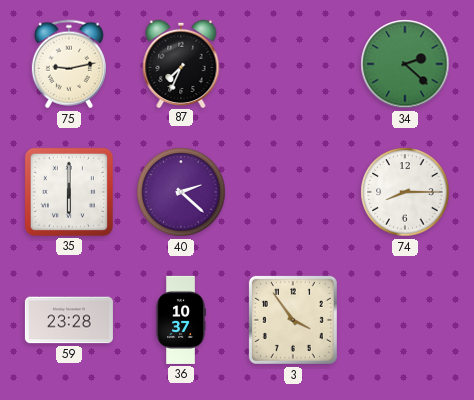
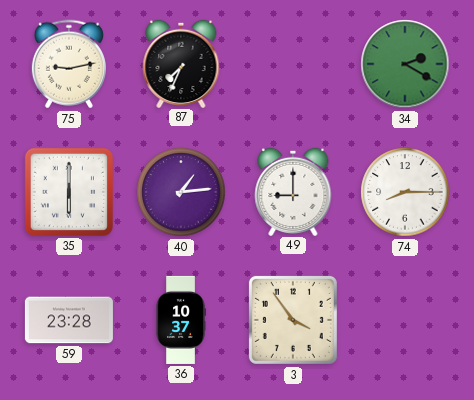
34: 2:22 -> 2:20 (405, 64)
40: 2:22 -> 1:14 (181, 192)
49: none -> 9:00 (293, 191)
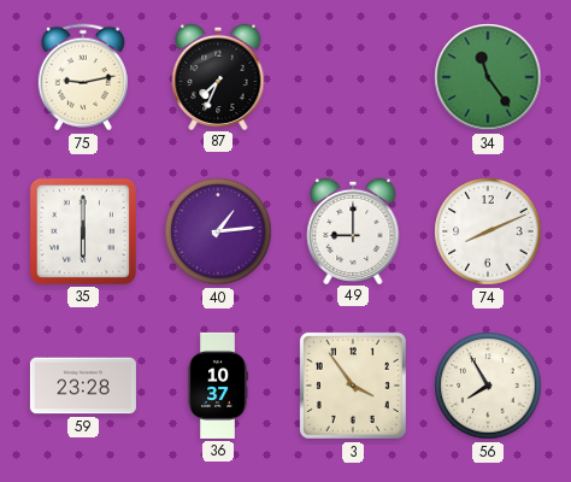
34: 2:20 -> 11:24 (488, 77)
74: 8:15 -> 8:11 (488, 231)
56: none -> 7:55 (488, 386)
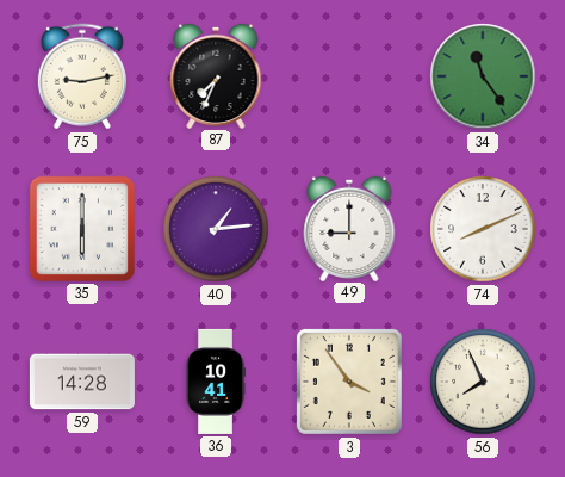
59: 23:28 -> 14:28 (82, 382)
36: 10:37 -> 10:41 (216, 382)
56: 7:55 -> 7:56 (483, 382)
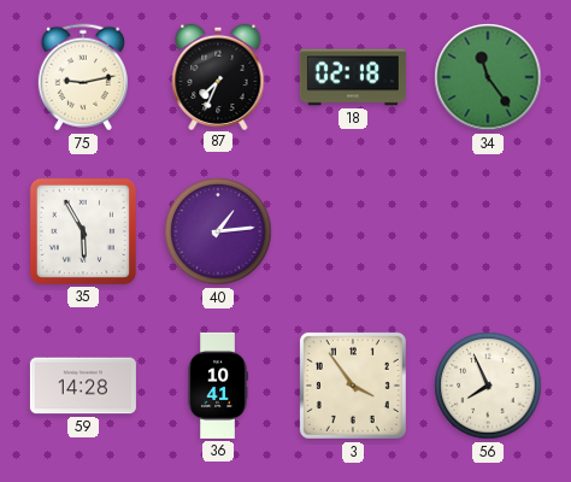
18: none -> 02:18 (353, 77)
35: 6:00 -> 5:55 (83, 231)
49: 9:00 -> none (349, 228)
74: 8:11 -> none (483, 229)
